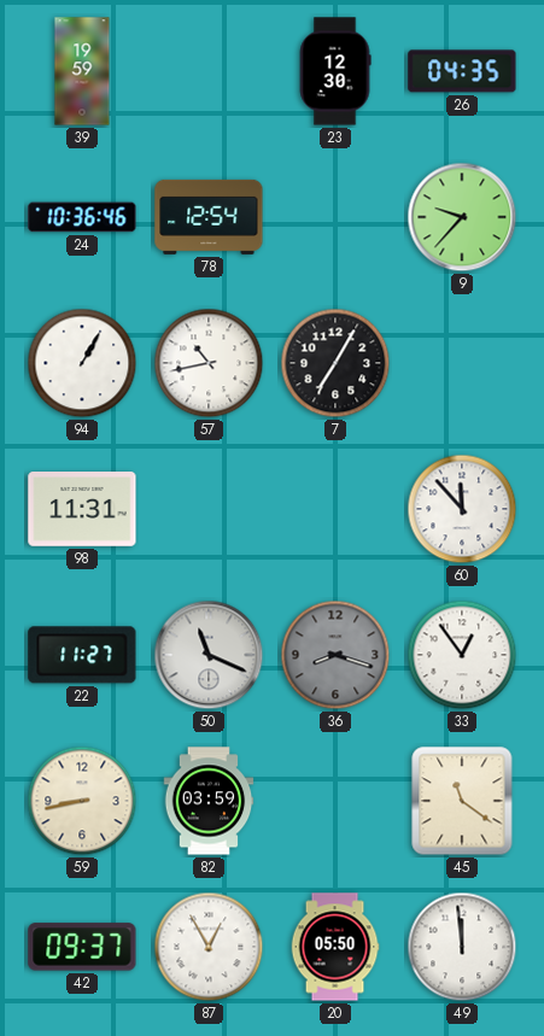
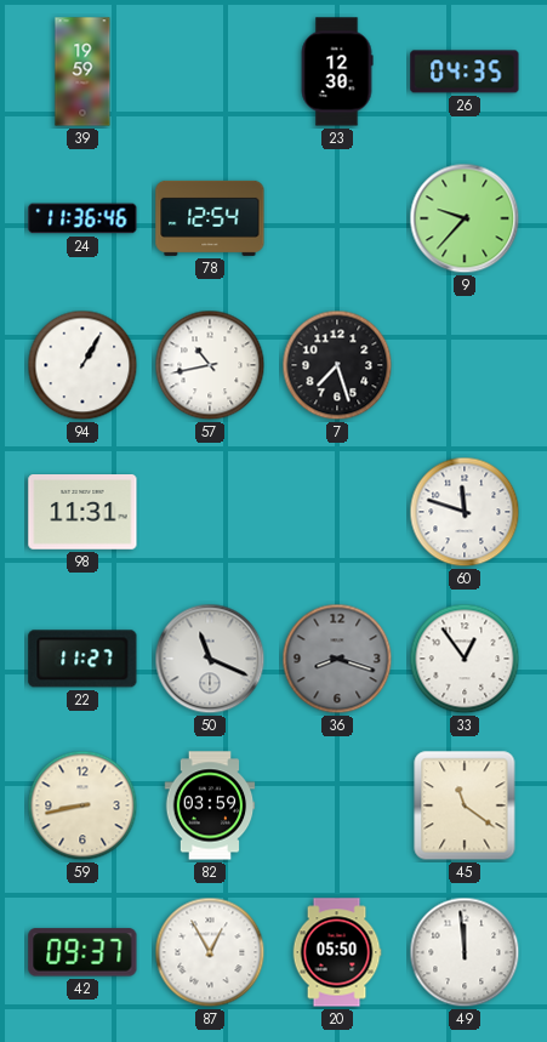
24: 10:36 -> 11:36 (82, 218)
7: 7:05 -> 7:27 (337, 365)
60: 11:53 -> 11:48 (465, 512)
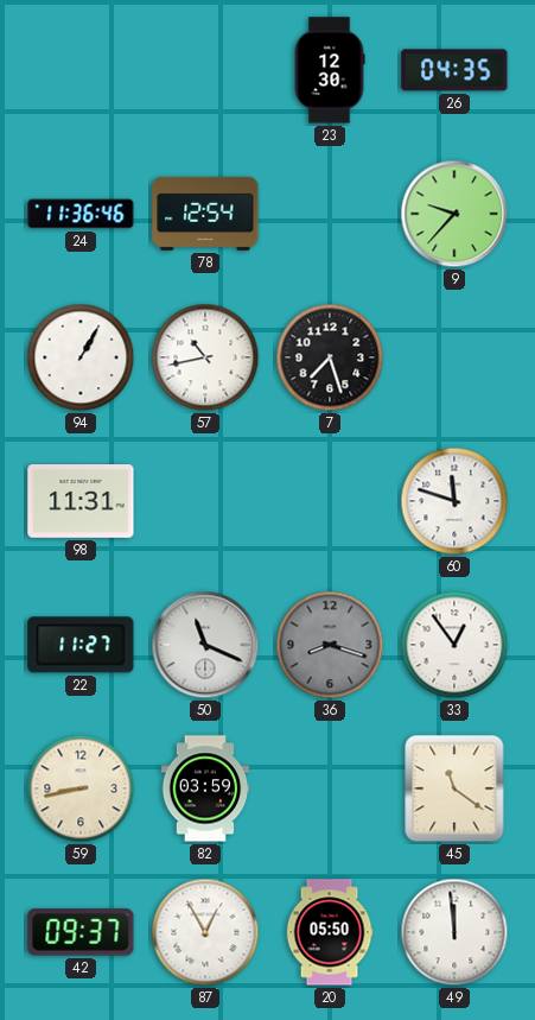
39: 19:59 -> none (82, 72)
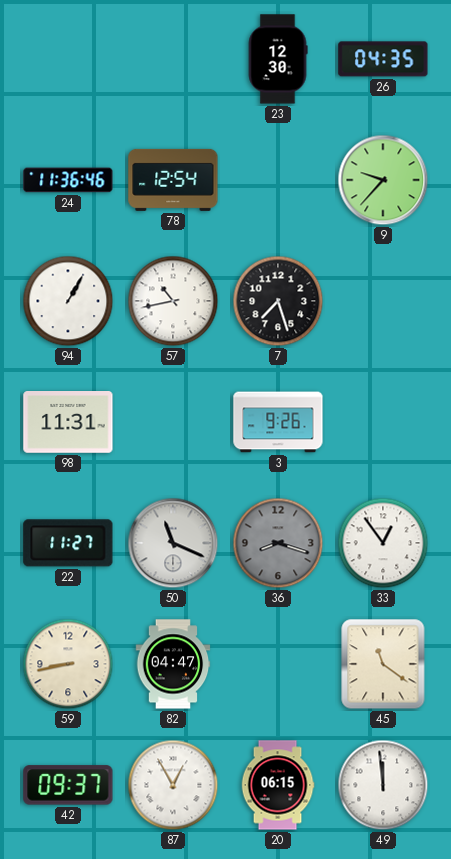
3: none -> 9:26 (278, 422)
60: 11:48 -> none (454, 501)
82: 03:59 -> 04:47 (173, 664)
20: 05:50 -> 06:15 (278, 785)
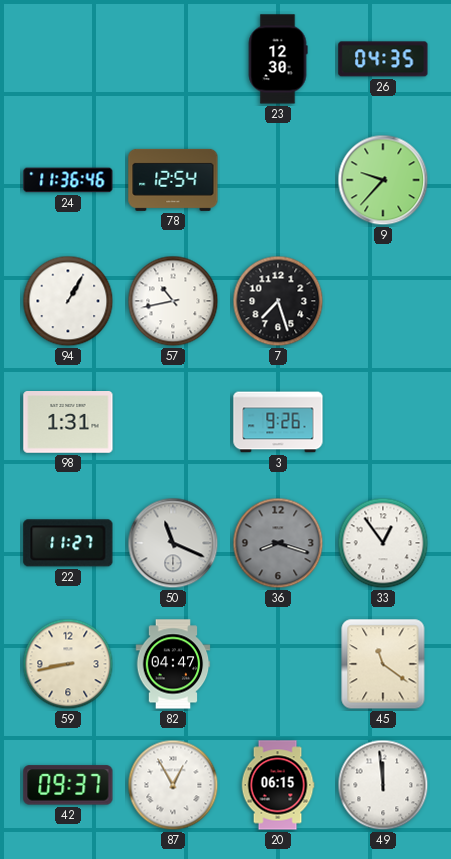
98: 11:31 -> 1:31 (68, 423)
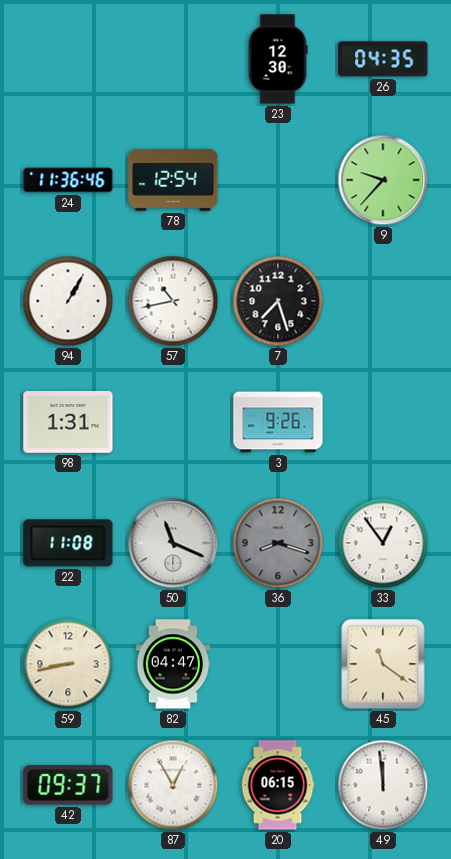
22: 11:27 -> 11:08 (68, 543)
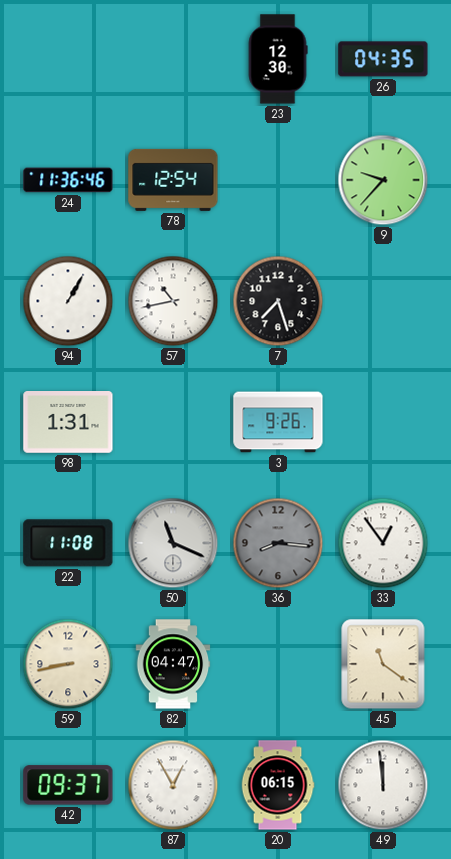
36: 8:18 -> 8:16 (278, 543)
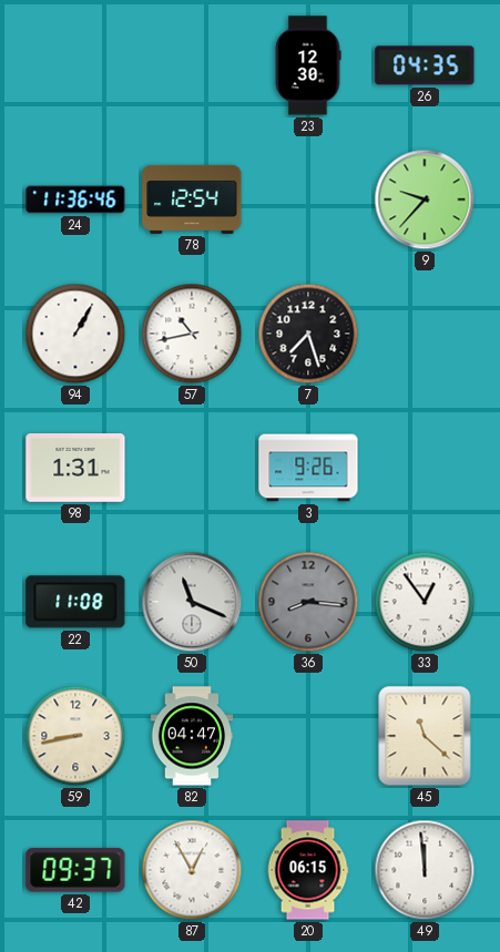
45: 11:21 -> 11:22 (425, 736)
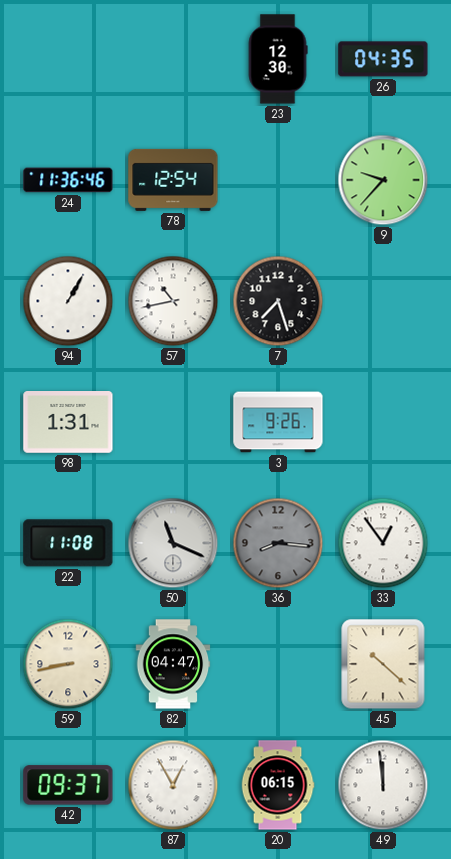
45: 11:22 -> 10:22 (383, 664)
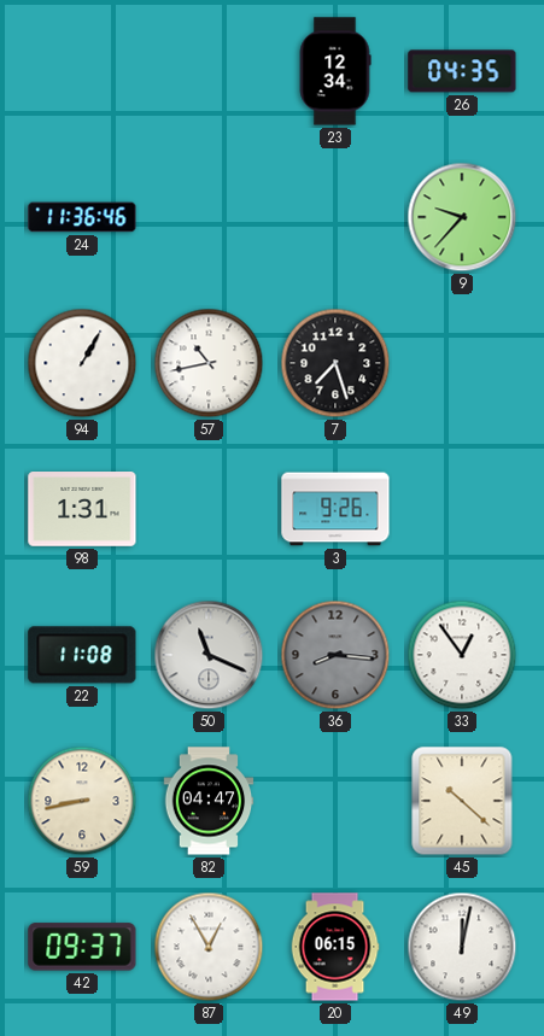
23: 12:30 -> 12:34 (335, 71)
78: 12:54 -> none (173, 180)
49: 11:59 -> 12:02 (462, 947)
